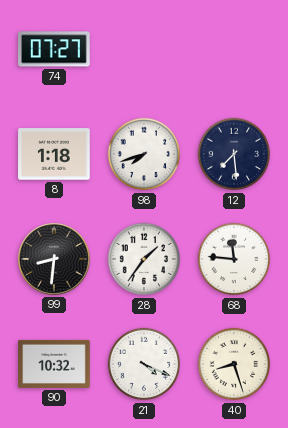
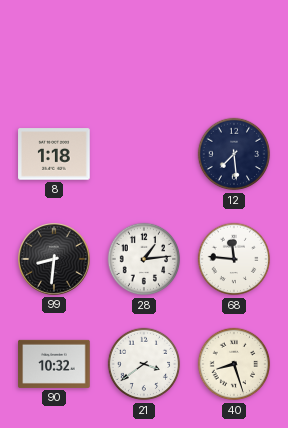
74: 07:27 -> none (54, 49)
98: 7:42 -> none (144, 154)
28: 1:36 -> 1:14 (144, 259)
21: 4:19 -> 3:39 (144, 364)
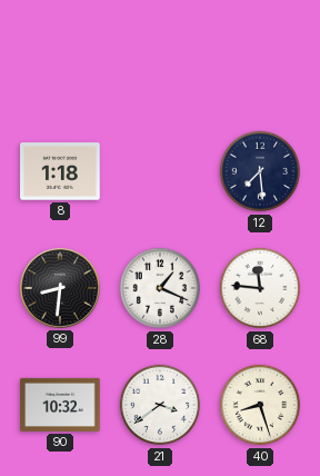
28: 1:14 -> 1:19 (160, 288)
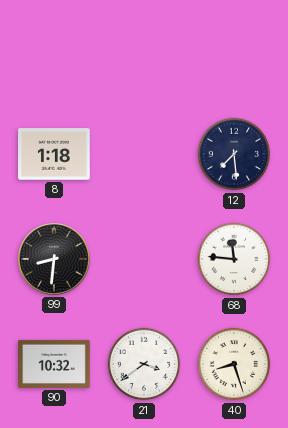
28: 1:19 -> none (160, 288)
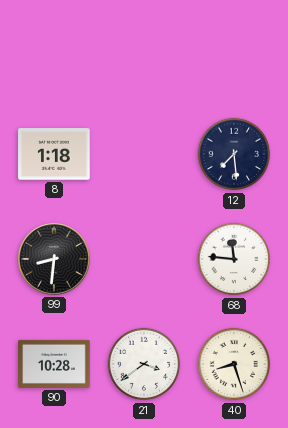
90: 10:32 -> 10:28 (54, 364)
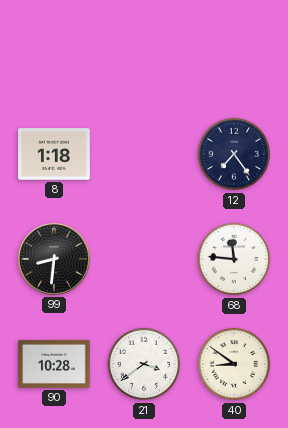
12: 7:29 -> 7:24 (234, 154)
40: 8:27 -> 8:51 (234, 364)
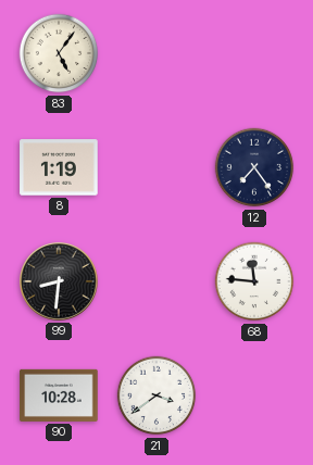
83: none -> 5:06 (59, 53)
8: 1:18 -> 1:19 (59, 167)
40: 8:51 -> none (234, 364)
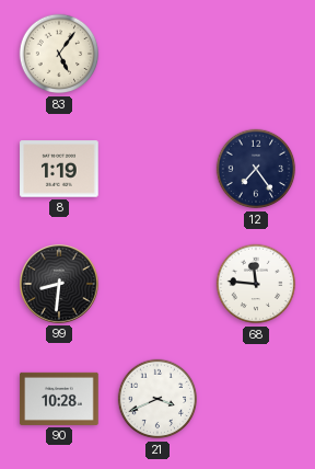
21: 3:39 -> 3:41 (157, 399)
